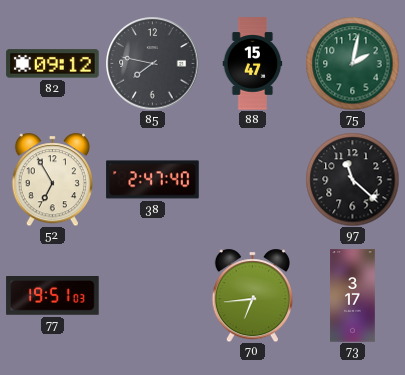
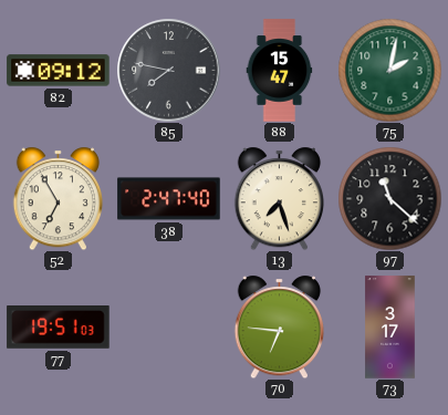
13: none -> 7:27 (279, 198)
70: 6:44 -> 6:46 (279, 326)
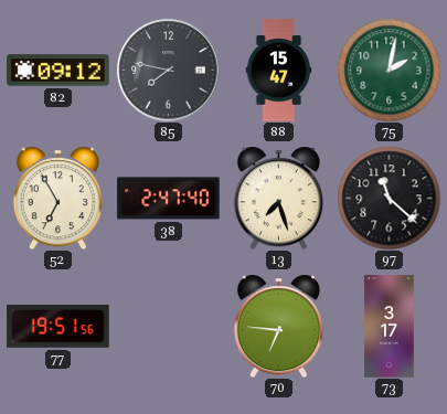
77: 19:51:03 -> 19:51:56 (58, 327)
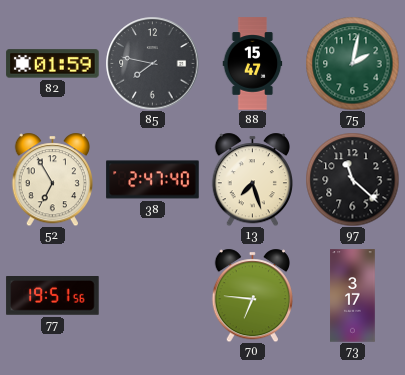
82: 09:12 -> 01:59 (53, 64)
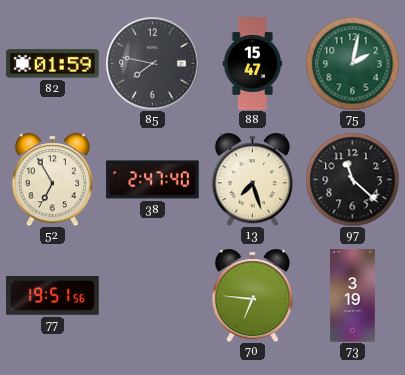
73: 3:17 -> 3:19 (353, 296)
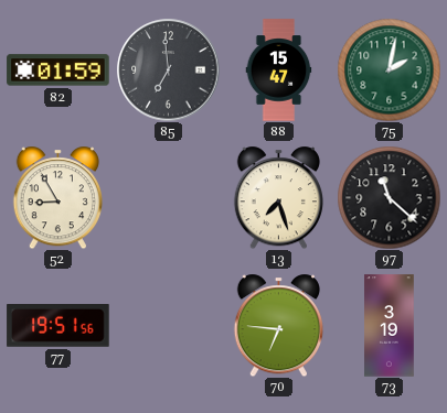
85: 7:47 -> 6:59 (168, 69)
52: 6:55 -> 8:55 (57, 197)
38: 2:47 -> none (153, 180)
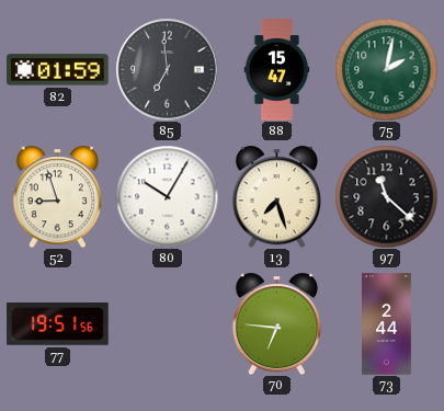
52: 8:55 -> 8:57 (57, 196)
80: none -> 10:05 (167, 196)
73: 3:19 -> 2:44 (387, 324)
